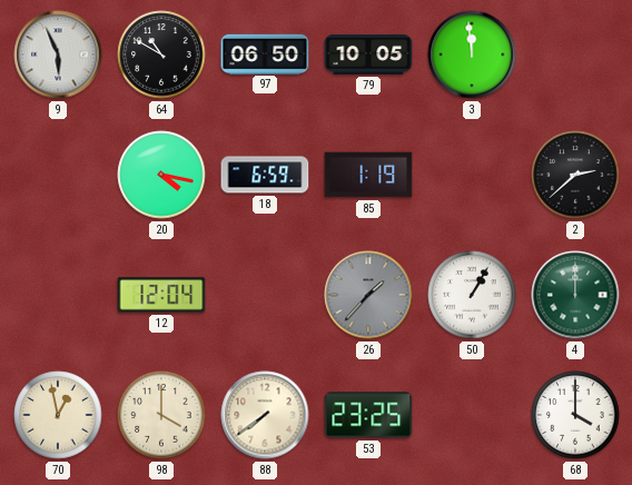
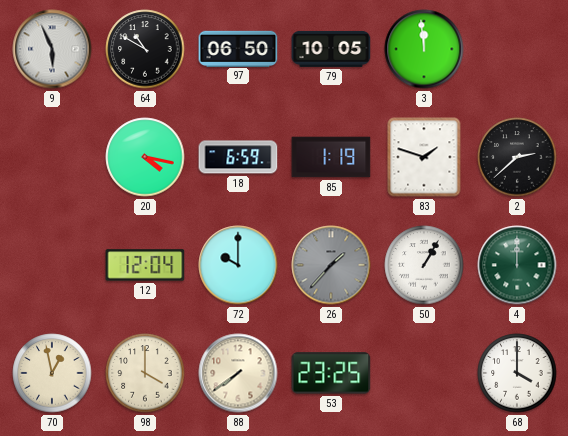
83: none -> 1:48 (424, 157)
72: none -> 10:00 (238, 265)
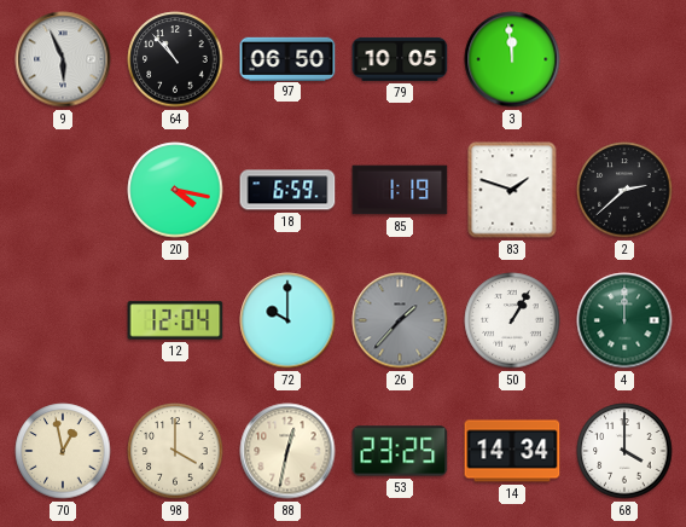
64: 10:50 -> 10:53 (175, 59)
88: 7:39 -> 12:32 (287, 451)
14: none -> 14:34 (512, 451)
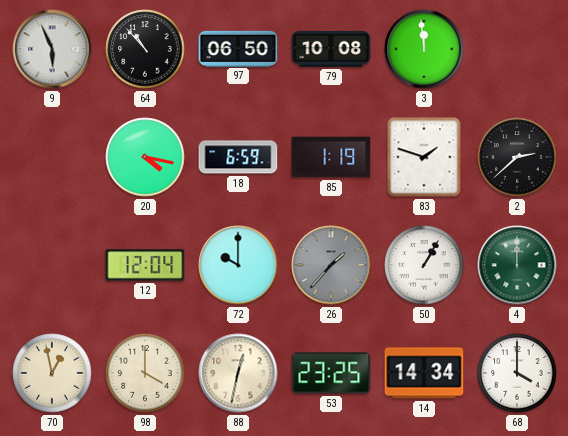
79: 10:05 -> 10:08 (331, 49)
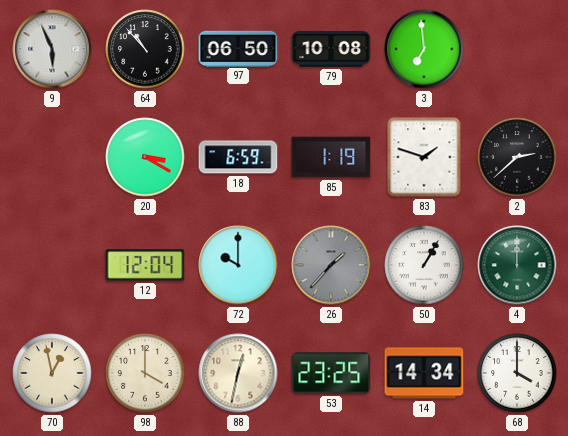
3: 11:59 -> 6:59 (424, 49)
20: 4:17 -> 3:20 (145, 157)
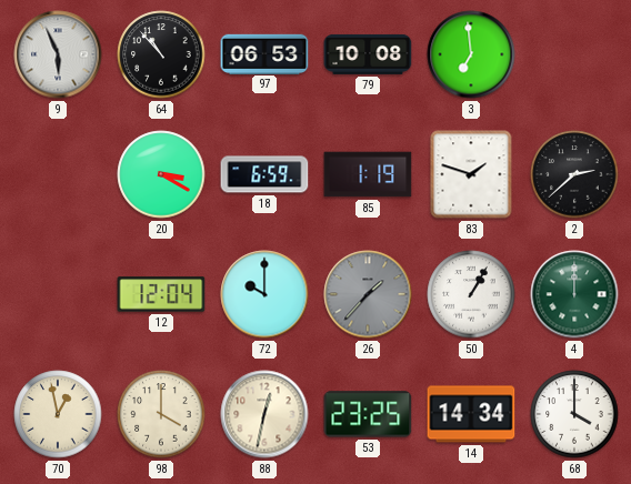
97: 06:50 -> 06:53 (264, 53)
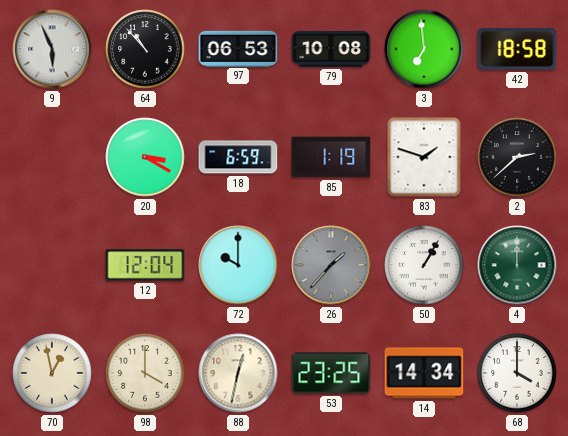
42: none -> 18:58 (517, 50)
